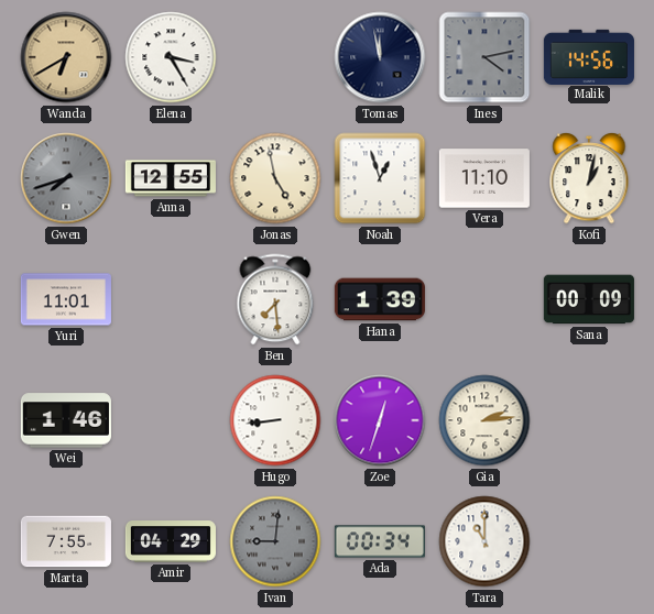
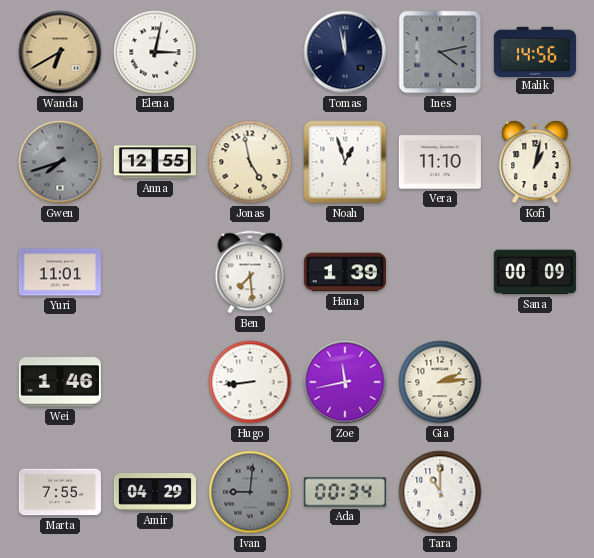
Elena: 3:25 -> 3:02 (155, 52)
Zoe: 12:33 -> 11:43 (345, 382)
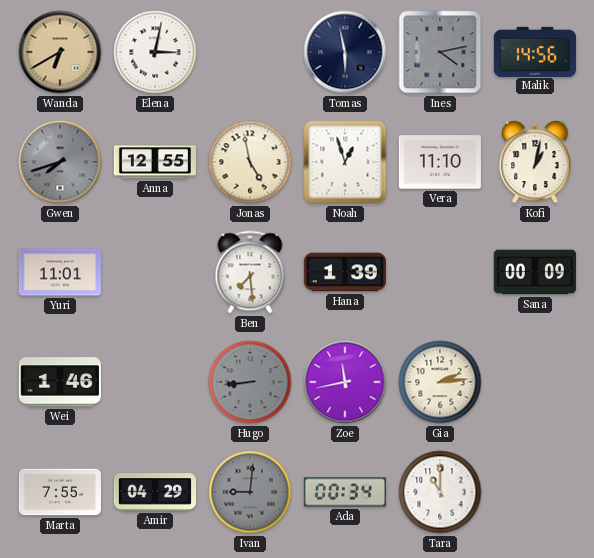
Tomas: 11:58 -> 5:58 (345, 52)
Hugo dial: white -> grey (250, 382)
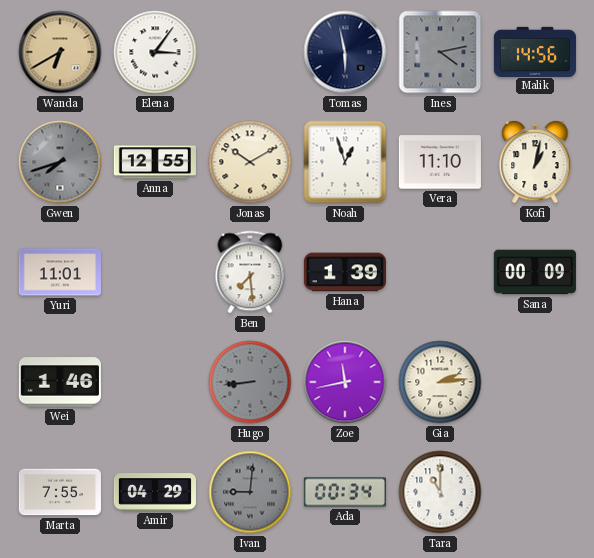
Elena: 3:02 -> 3:06 (155, 52)
Jonas: 4:58 -> 10:10 (250, 162)
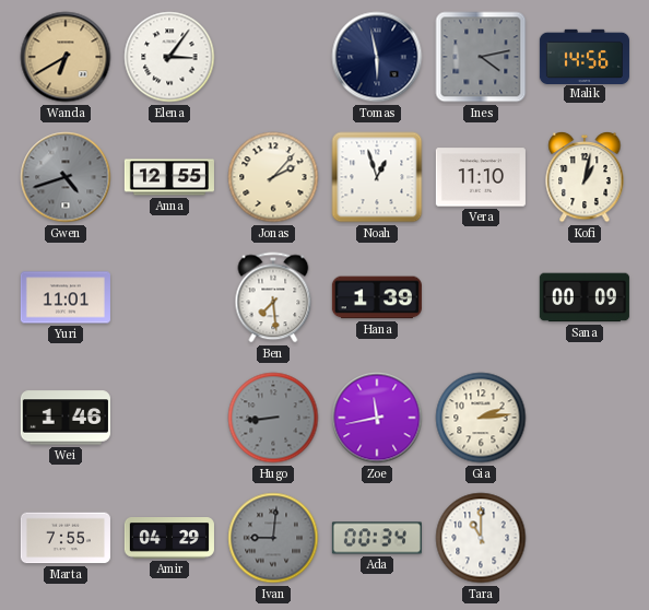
Gwen: 7:42 -> 4:42 (66, 177)
Jonas: 10:10 -> 2:07 (273, 177)
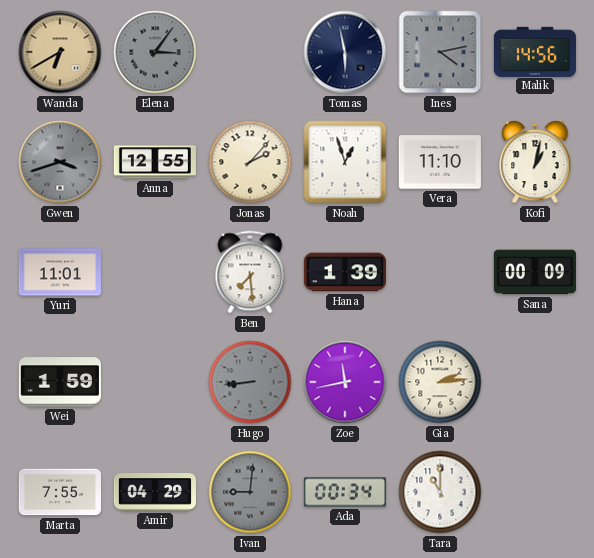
Elena dial: white -> grey (155, 52)
Gwen: 4:42 -> 3:42 (60, 162)
Wei: 1:46 -> 1:59 (60, 382)
